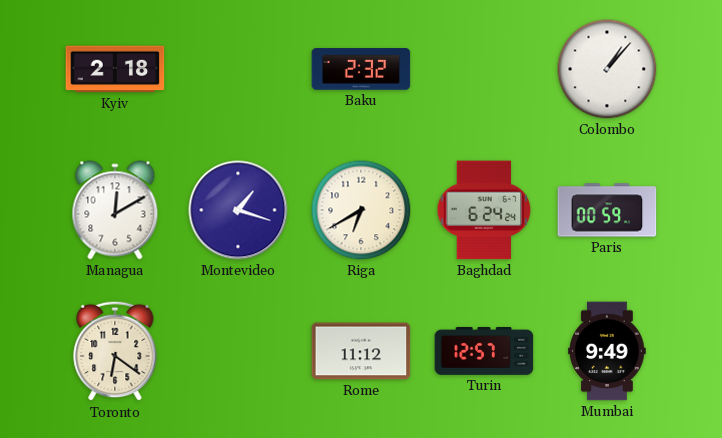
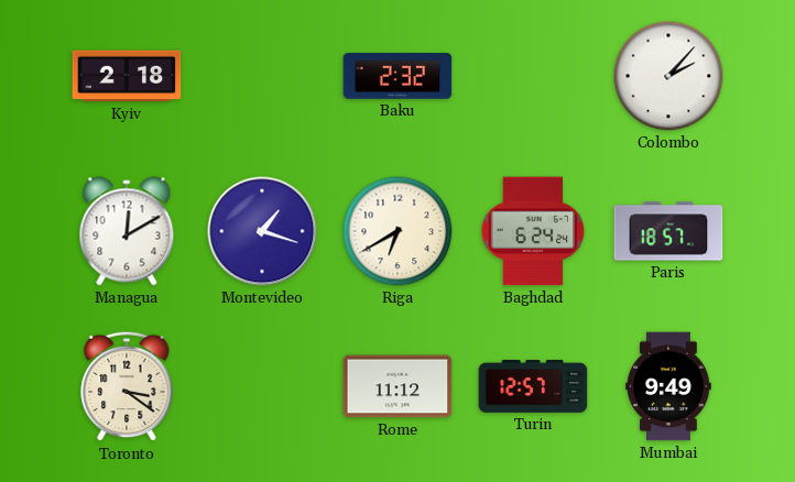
Colombo: 1:07 -> 2:07 (668, 76)
Paris: 00:59 -> 18:57 (668, 231)
Toronto: 6:21 -> 3:21 (127, 386)
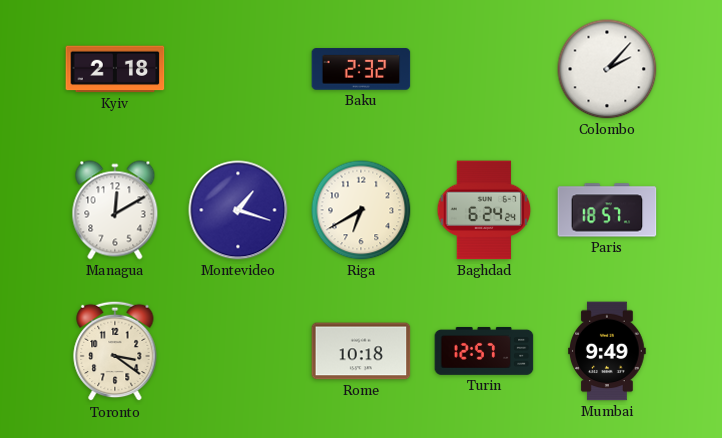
Rome: 11:12 -> 10:18 (361, 351)
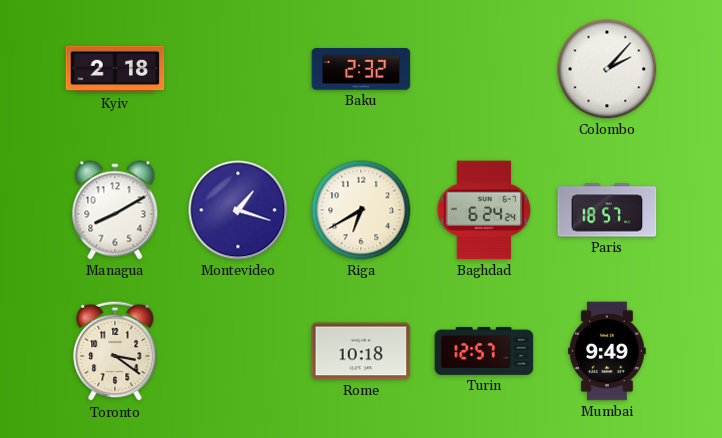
Managua: 12:10 -> 8:10 (115, 210)
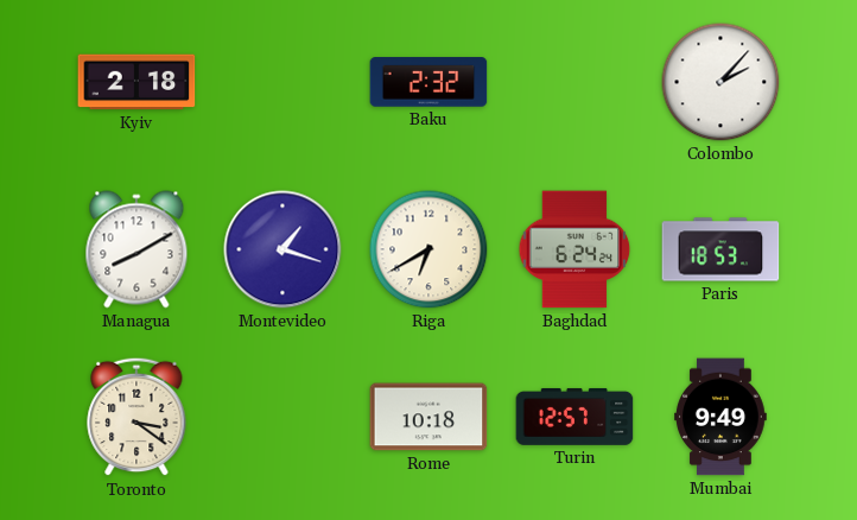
Paris: 18:57 -> 18:53 (720, 249)
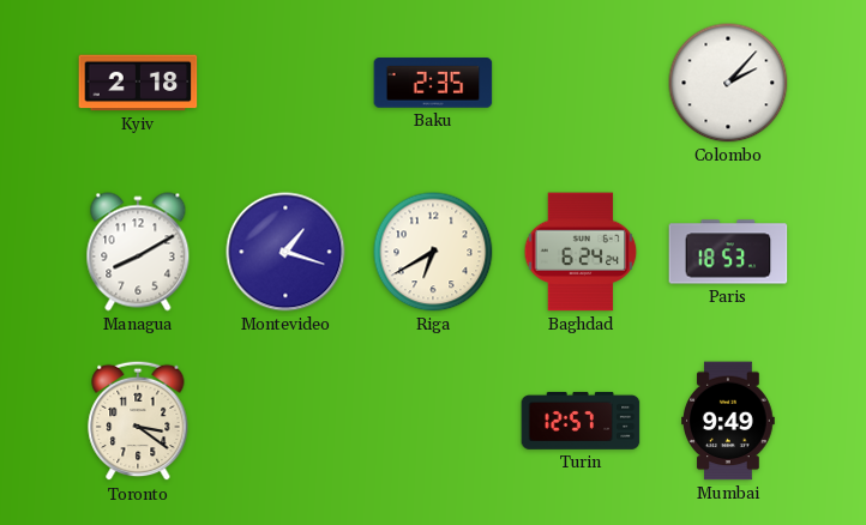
Baku: 2:32 -> 2:35 (433, 83)
Rome: 10:18 -> none (429, 417)
